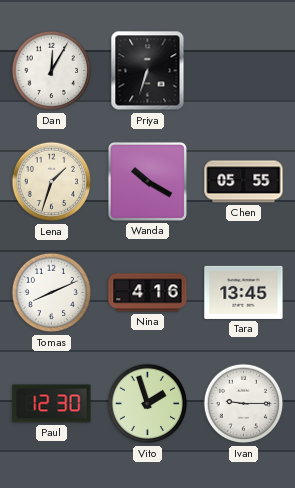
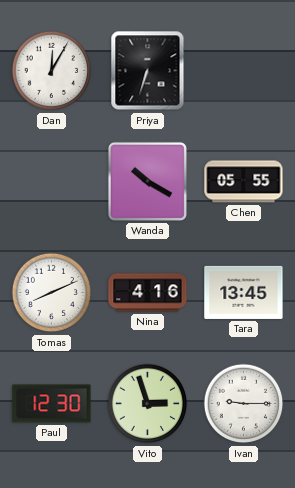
Lena: 1:33 -> none (52, 182)
Vito: 1:57 -> 2:57 (148, 404)
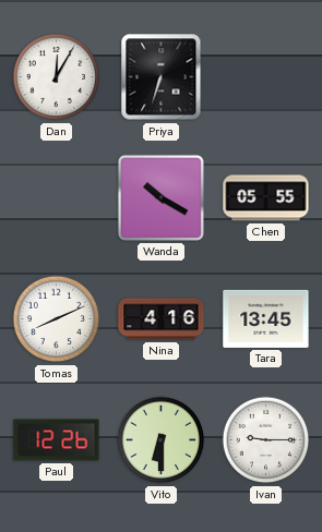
Paul: 12:30 -> 12:26 (57, 440)
Vito: 2:57 -> 6:30 (162, 440)
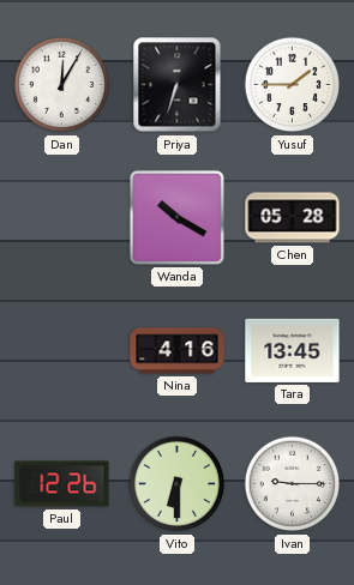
Yusuf: none -> 1:45 (293, 85)
Chen: 05:55 -> 05:28 (293, 218)
Tomas: 8:11 -> none (57, 319)
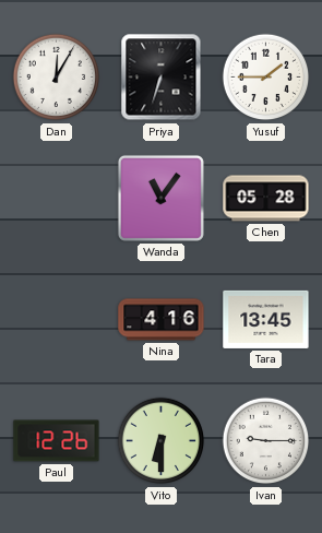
Wanda: 10:20 -> 11:06 (160, 198)
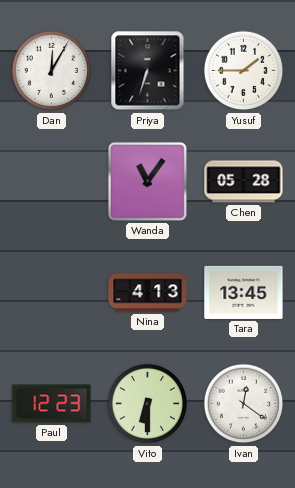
Nina: 4:16 -> 4:13 (148, 293)
Paul: 12:26 -> 12:23 (52, 404)
Ivan: 9:15 -> 12:21 (244, 404)
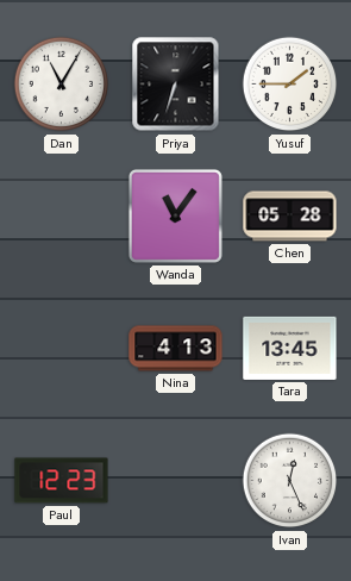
Dan: 12:05 -> 11:05 (62, 85)
Vito: 6:30 -> none (148, 404)
Ivan: 12:21 -> 12:26 (290, 481)
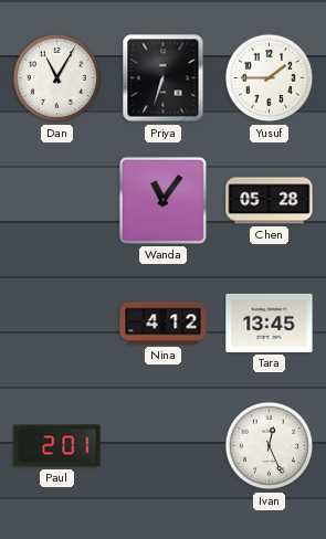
Nina: 4:13 -> 4:12 (164, 324)
Paul: 12:23 -> 2:01 (57, 446)
